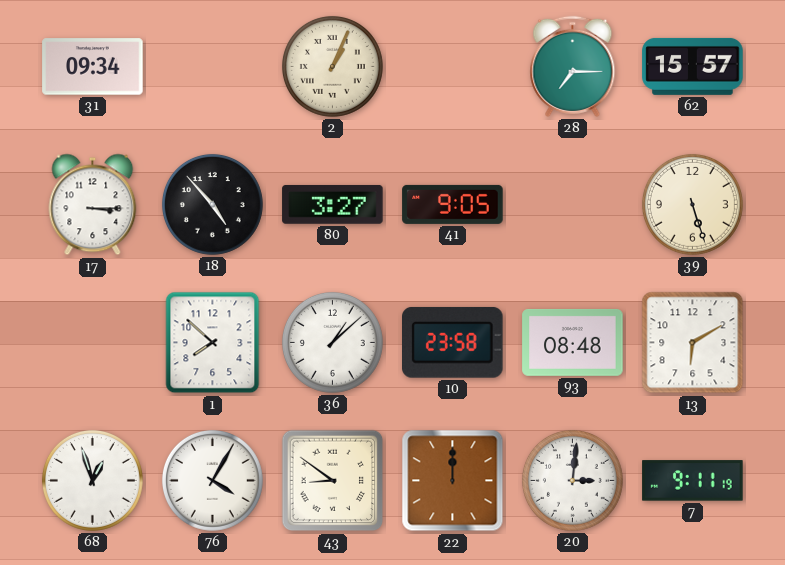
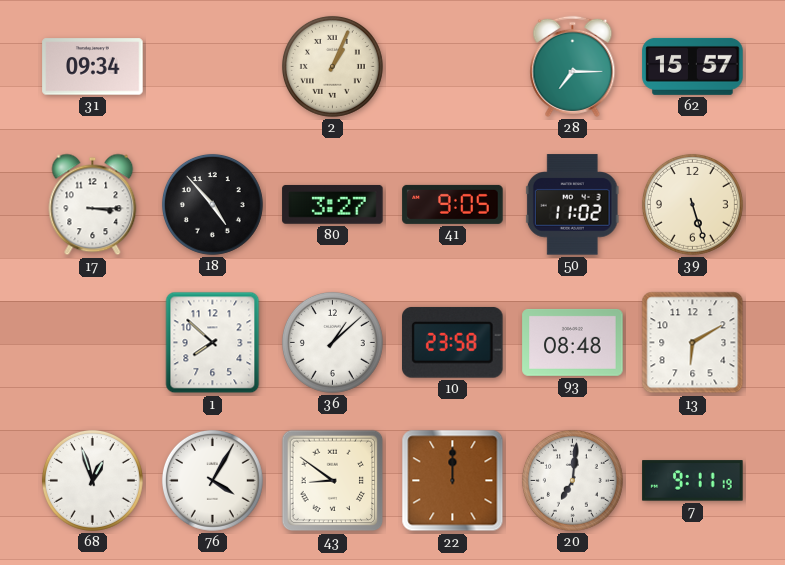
50: none -> 11:02 (572, 205)
20: 3:01 -> 7:01 (572, 480)
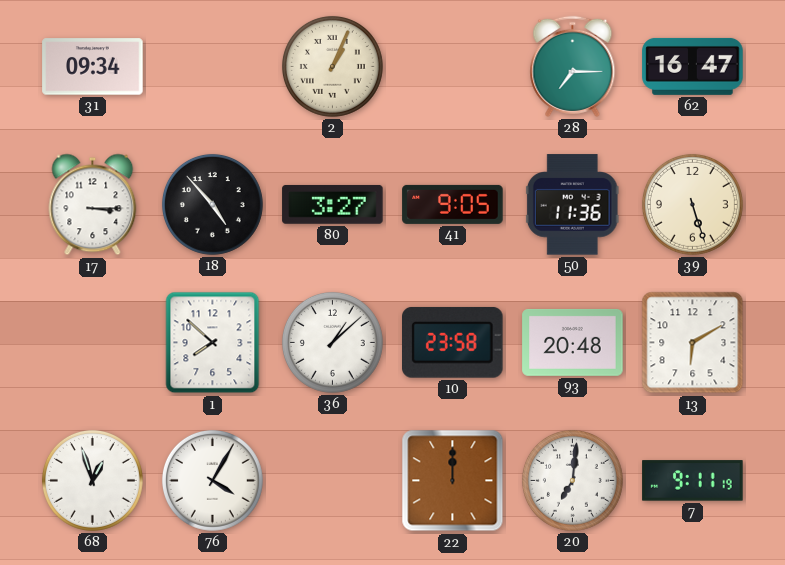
62: 15:57 -> 16:47 (693, 66)
50: 11:02 -> 11:36 (572, 205)
93: 08:48 -> 20:48 (573, 342)
43: 8:51 -> none (333, 481)
